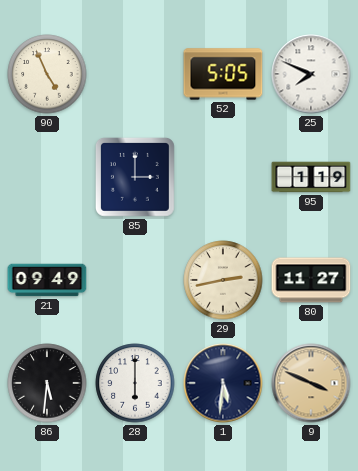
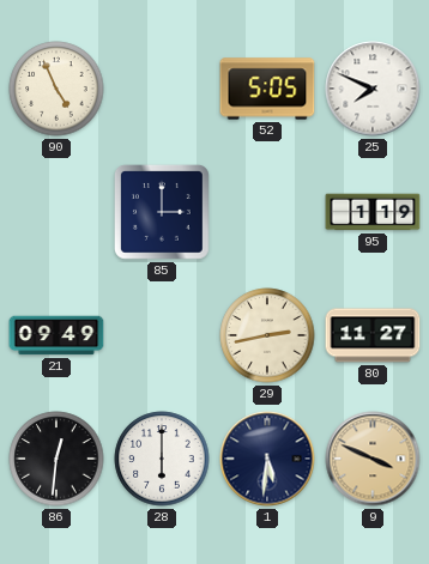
86: 5:31 -> 12:31 (56, 459)
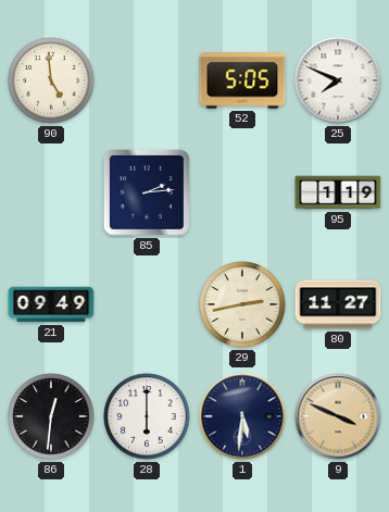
90: 4:56 -> 4:59 (51, 80)
85: 3:00 -> 2:14 (147, 192)
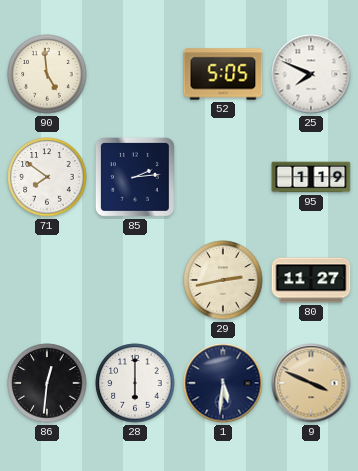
71: none -> 7:51 (47, 177)
21: 09:49 -> none (51, 304)
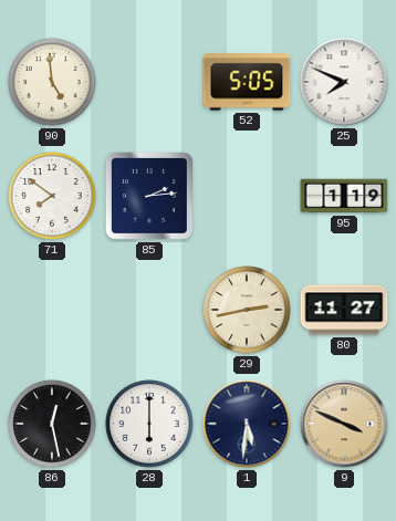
86: 12:31 -> 12:28 (52, 424)
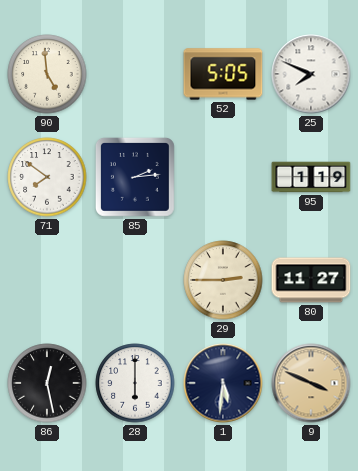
29: 2:43 -> 2:45 (223, 280)
